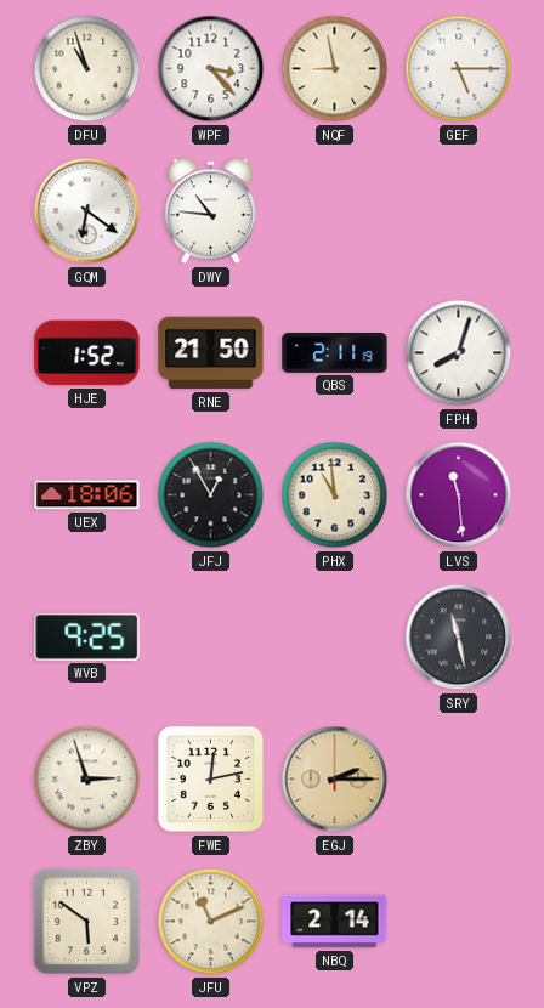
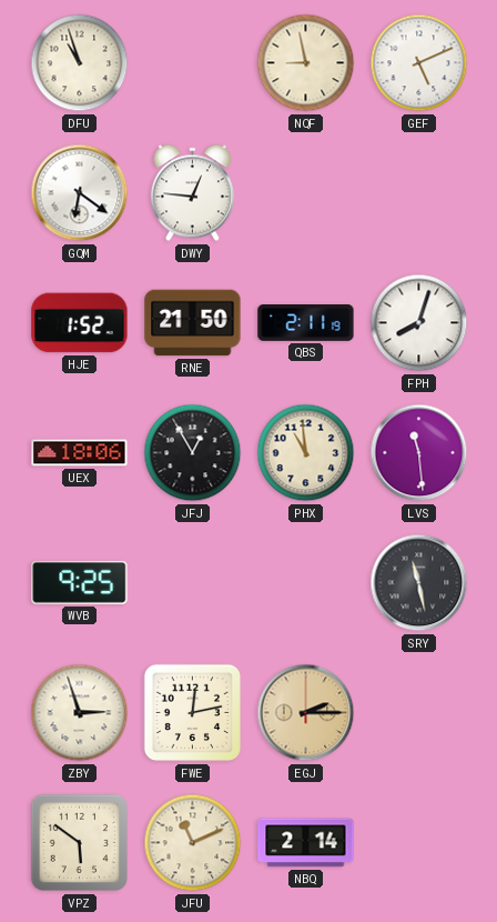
WPF: 3:23 -> none (211, 69)
GEF: 5:15 -> 5:11 (419, 63)
DWY: 10:46 -> 12:46 (192, 193)
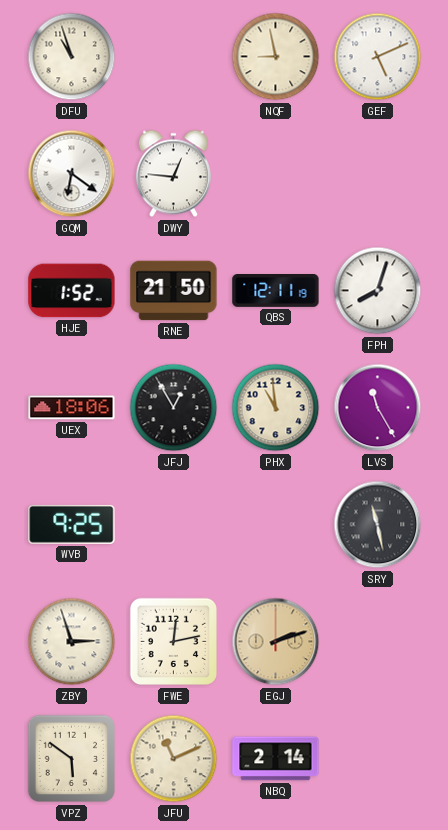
QBS: 2:11 -> 12:11 (276, 291)
LVS: 11:29 -> 11:25 (378, 408)
EGJ: 2:15 -> 2:12 (276, 642)
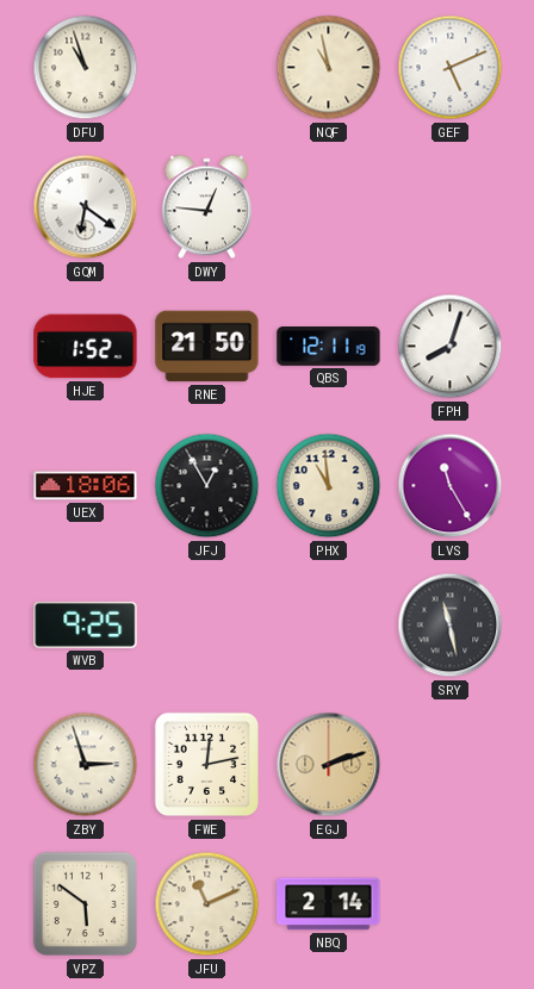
NQF: 8:58 -> 10:58 (329, 68)
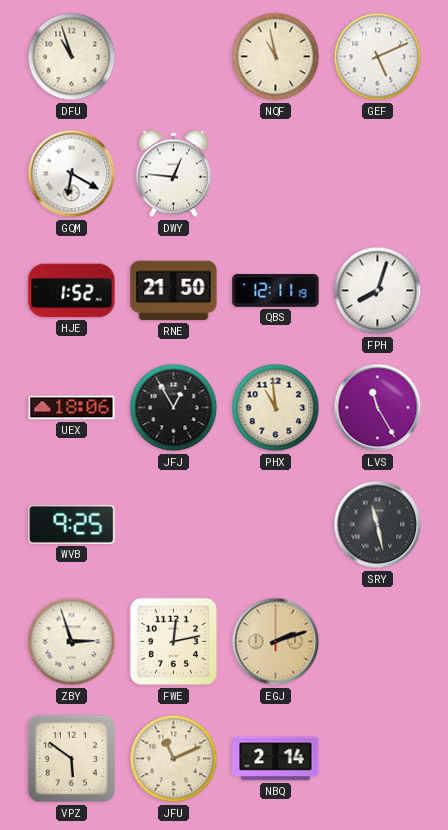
GQM: 6:21 -> 6:20 (72, 174)
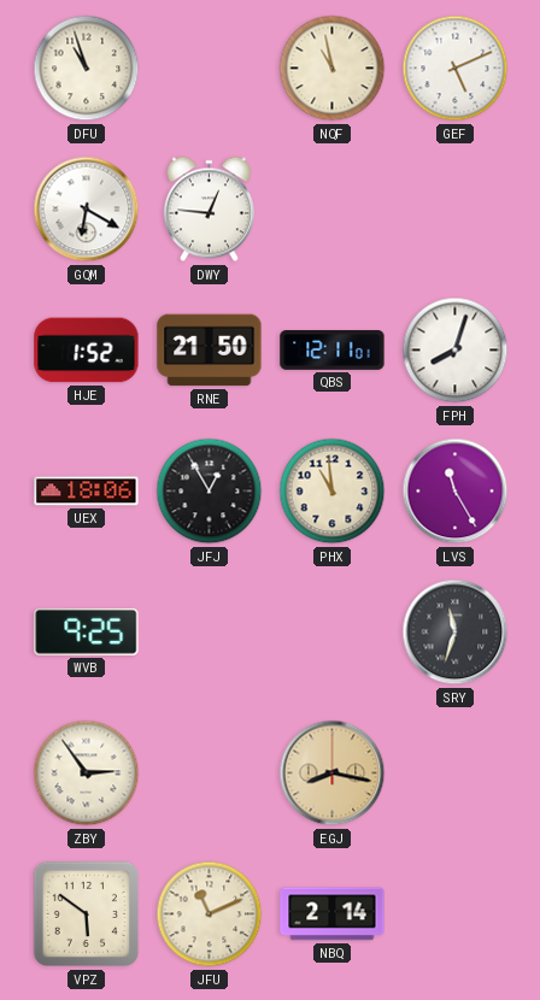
QBS: 12:11:19 -> 12:11:01 (333, 351)
SRY: 11:28 -> 11:33 (456, 633)
ZBY: 2:57 -> 2:54 (87, 773)
FWE: 12:13 -> none (174, 642)
EGJ: 2:12 -> 8:17 (333, 773)
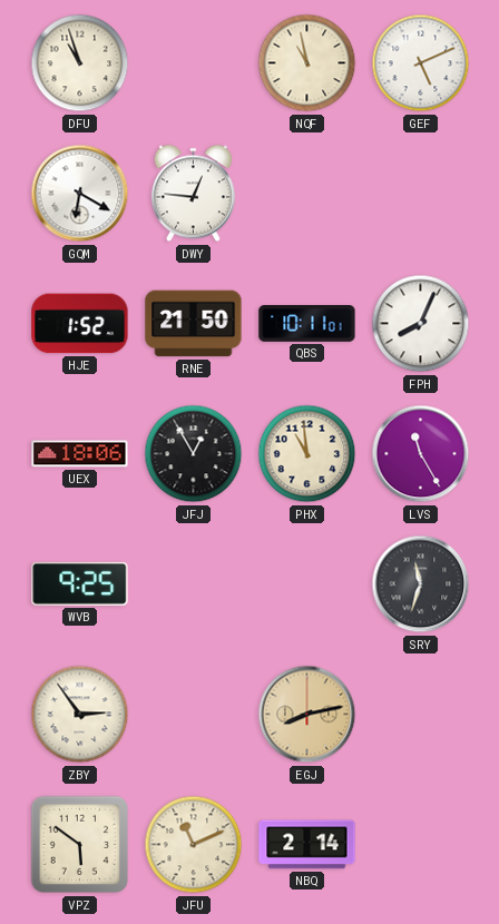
QBS: 12:11 -> 10:11 (307, 324)
FPH: 8:03 -> 8:04 (421, 324)
EGJ: 8:17 -> 8:13 (307, 715)
